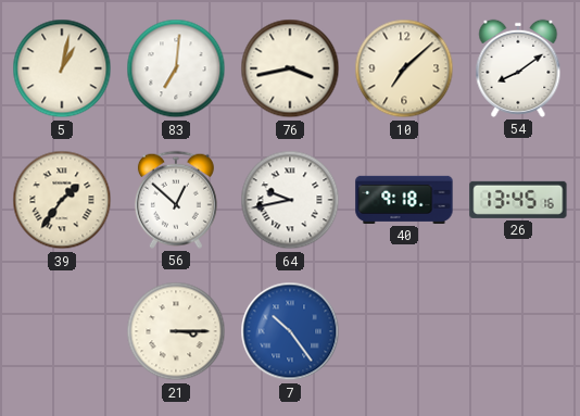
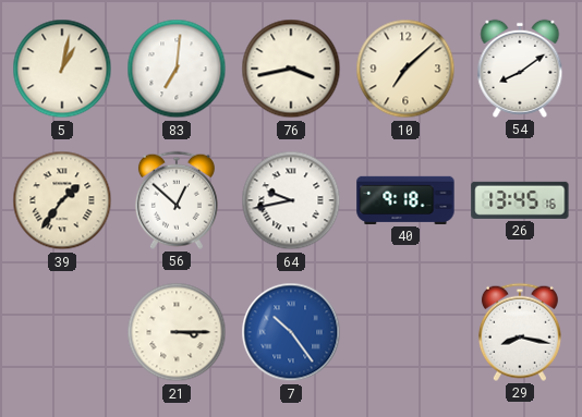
29: none -> 8:17 (520, 332)
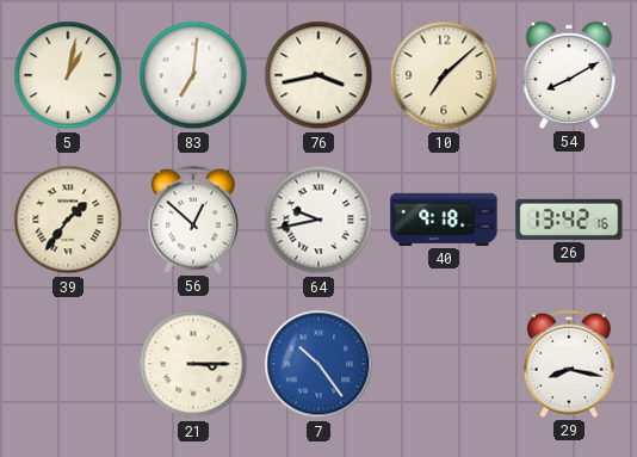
54: 8:09 -> 8:10 (569, 75)
26: 13:45 -> 13:42 (569, 220)
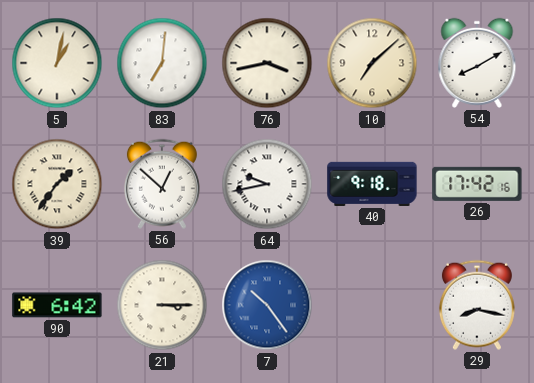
26: 13:42 -> 17:42 (477, 184)
90: none -> 6:42 (57, 305)
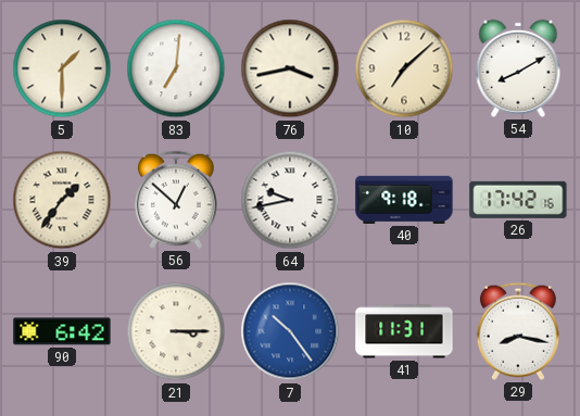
5: 1:02 -> 1:30 (62, 68)
41: none -> 11:31 (404, 331)
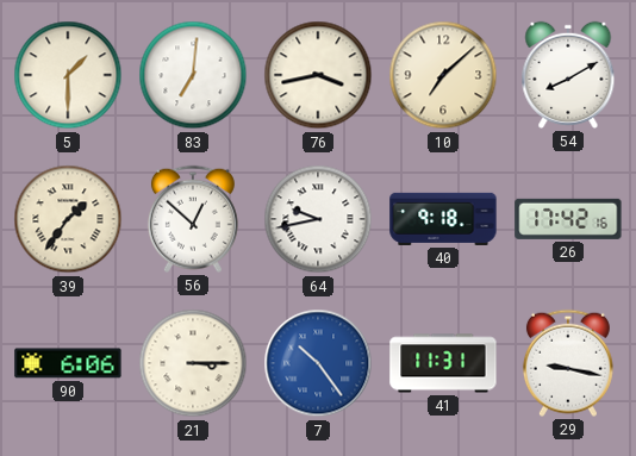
90: 6:42 -> 6:06 (68, 363)
29: 8:17 -> 9:17 (568, 363)
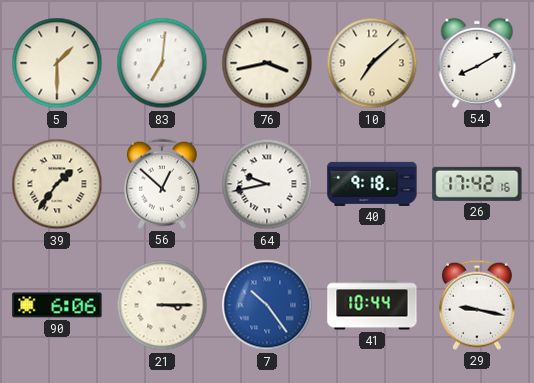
41: 11:31 -> 10:44 (372, 305)
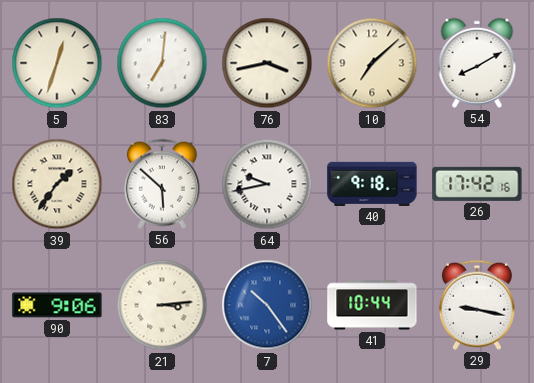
5: 1:30 -> 12:33 (57, 63)
56: 12:52 -> 5:52 (162, 184)
90: 6:06 -> 9:06 (57, 305)
21: 3:15 -> 3:14 (162, 305)
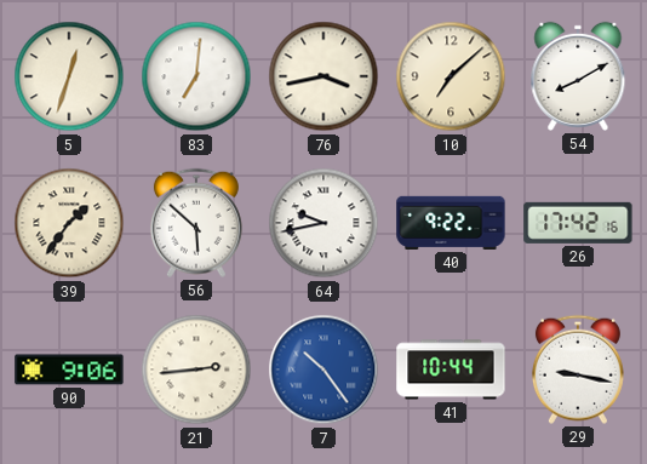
40: 9:18 -> 9:22 (451, 223)
21: 3:14 -> 2:44 (196, 370)
